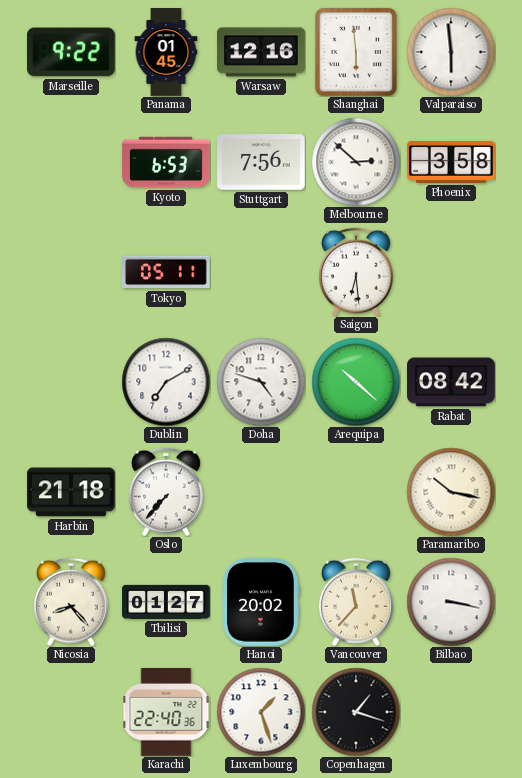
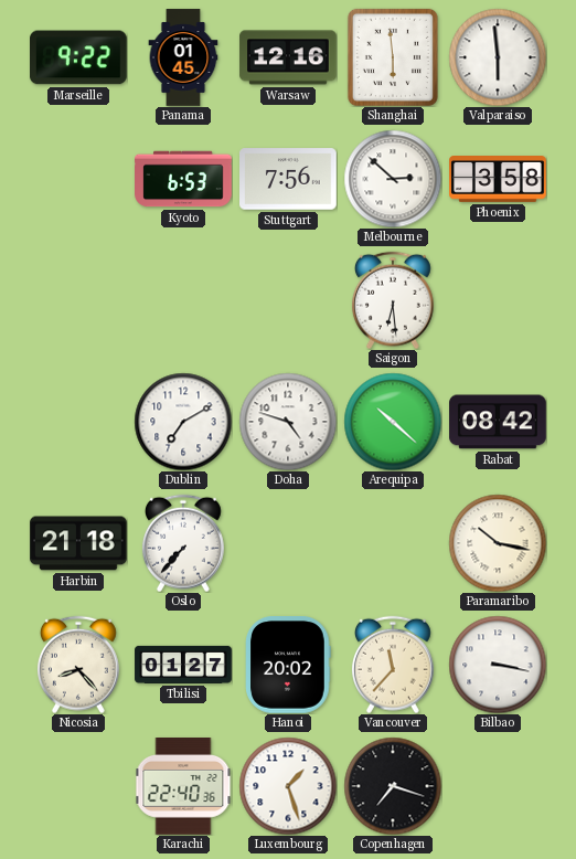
Tokyo: 05:11 -> none (166, 272)
Copenhagen: 1:18 -> 7:18 (393, 786)
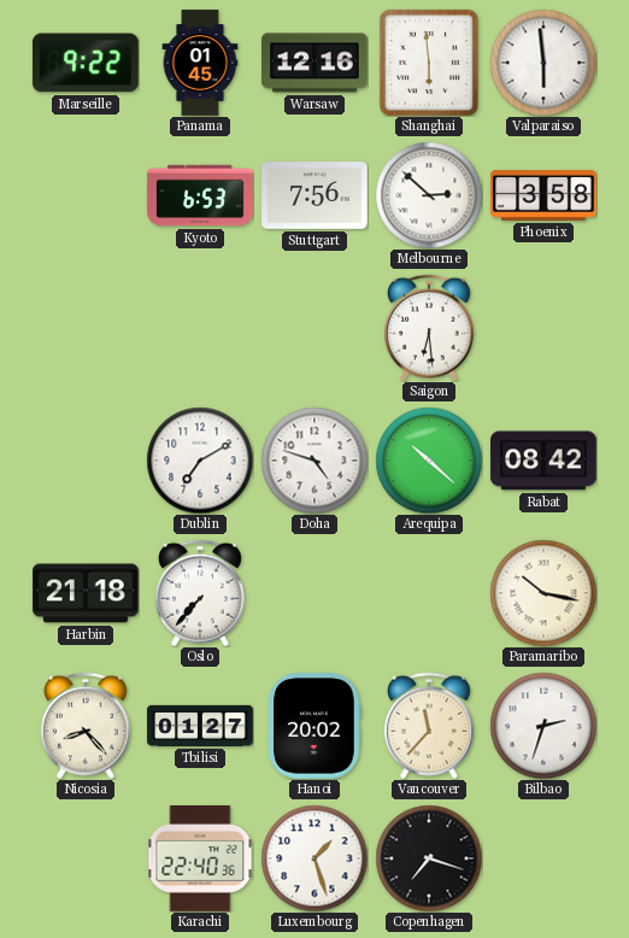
Bilbao: 3:17 -> 2:33 (543, 726)
